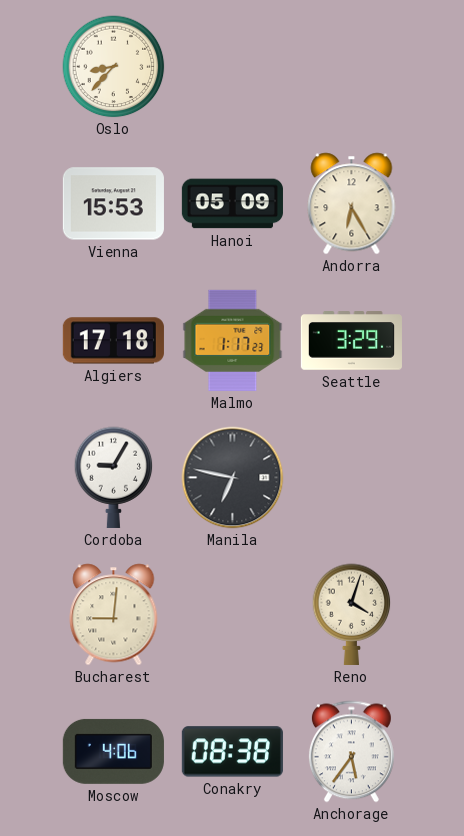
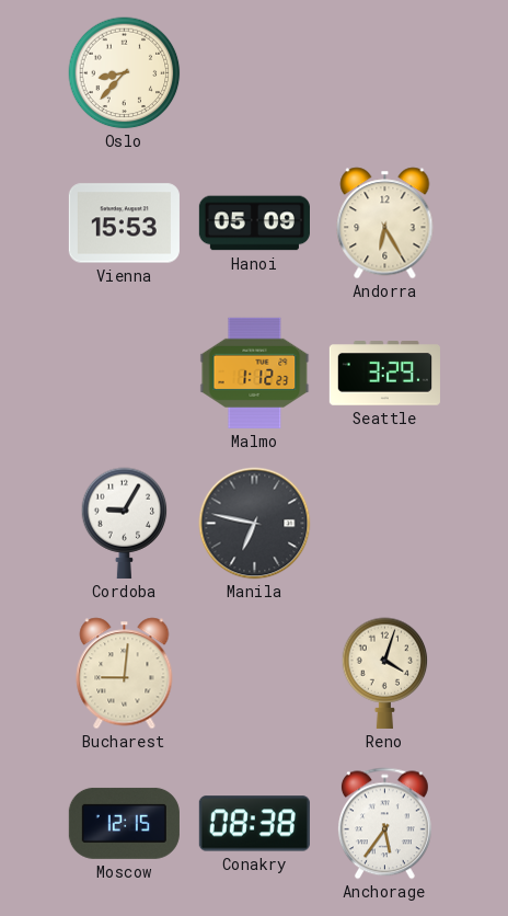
Algiers: 17:18 -> none (113, 341)
Malmo: 1:17 -> 1:12 (255, 373)
Moscow: 4:06 -> 12:15 (124, 823)
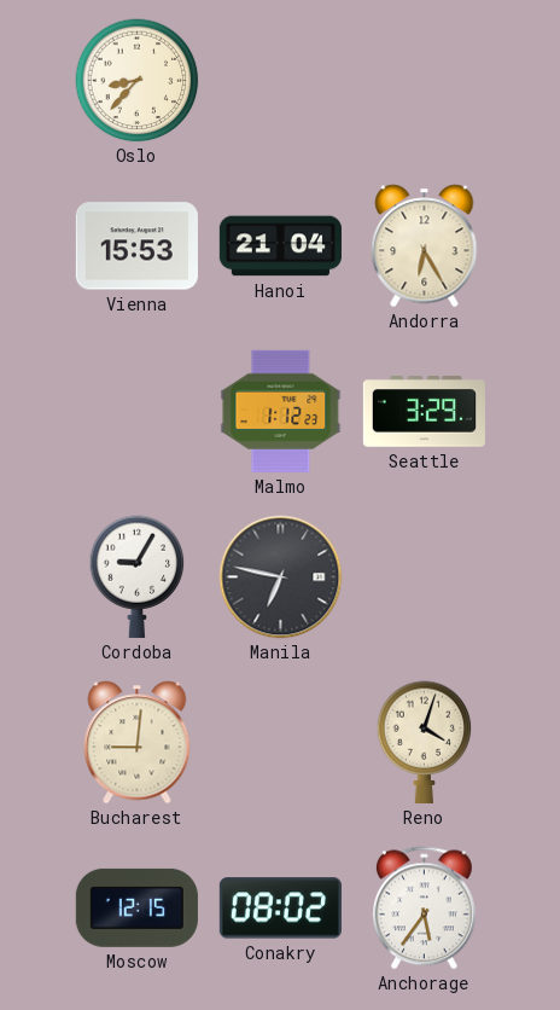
Hanoi: 05:09 -> 21:04 (280, 246)
Conakry: 08:38 -> 08:02 (280, 909)
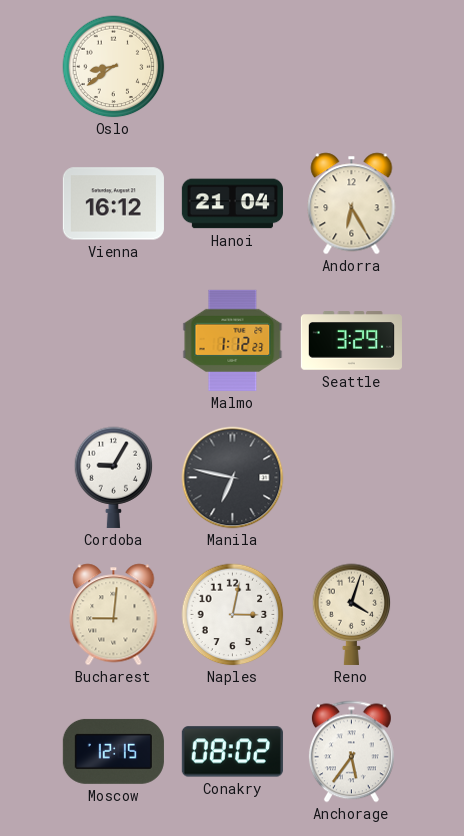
Oslo: 8:37 -> 8:39 (114, 67)
Vienna: 15:53 -> 16:12 (113, 204)
Naples: none -> 3:02 (233, 615)
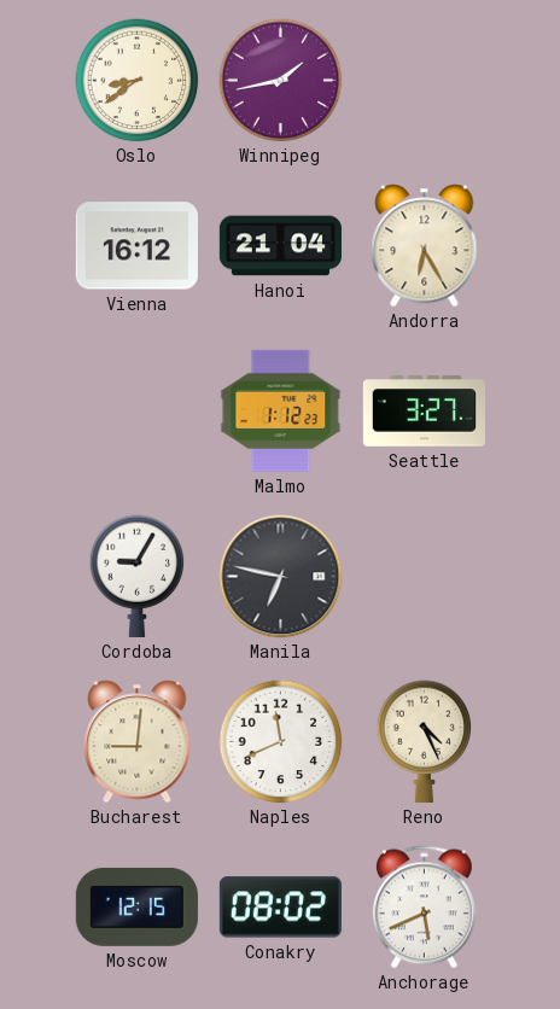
Winnipeg: none -> 1:43 (281, 81)
Seattle: 3:29 -> 3:27 (424, 412)
Naples: 3:02 -> 11:41 (281, 742)
Reno: 4:03 -> 4:26 (425, 741)
Anchorage: 5:36 -> 5:41 (424, 908)
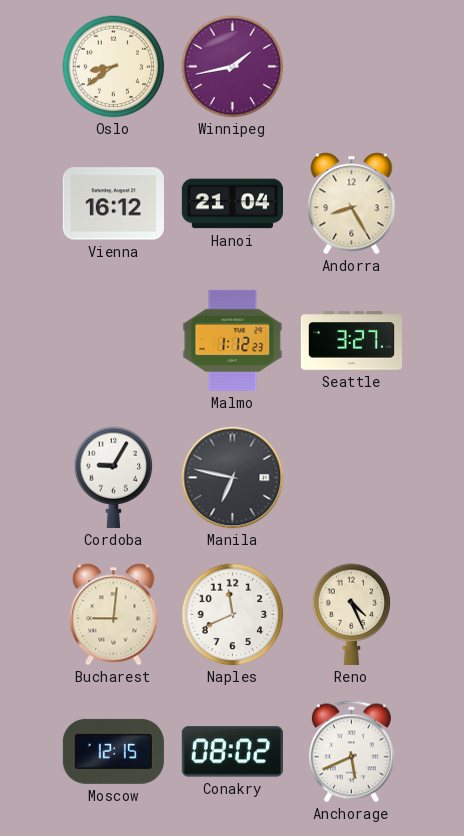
Andorra: 6:25 -> 8:25 (352, 204)
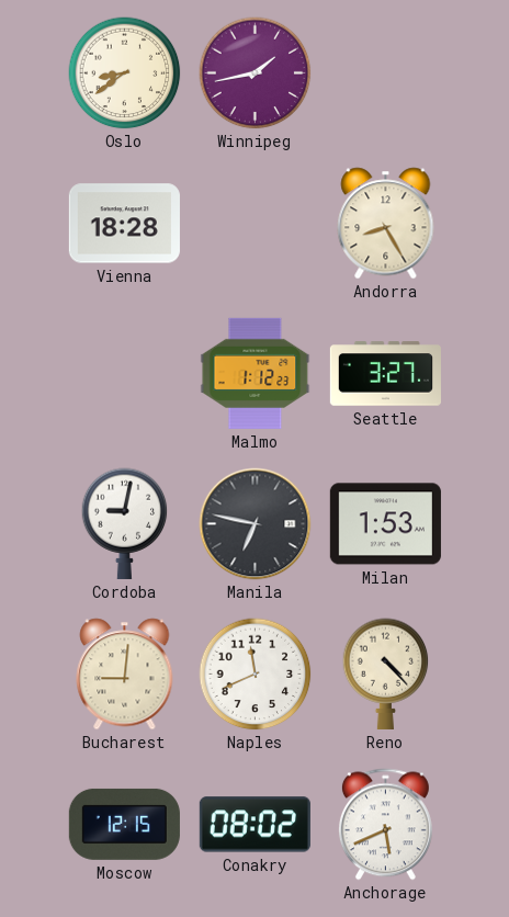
Vienna: 16:12 -> 18:28 (124, 224)
Hanoi: 21:04 -> none (232, 204)
Cordoba: 9:05 -> 9:02 (125, 523)
Milan: none -> 1:53 (385, 524)
Reno: 4:26 -> 4:23 (386, 673)
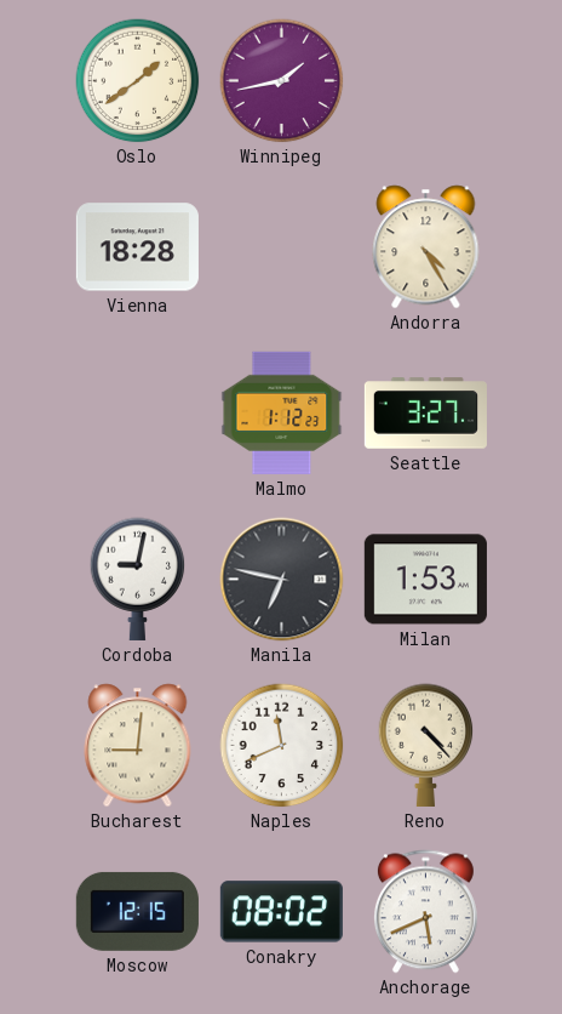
Oslo: 8:39 -> 1:39 (138, 81)
Andorra: 8:25 -> 4:25 (426, 247)
